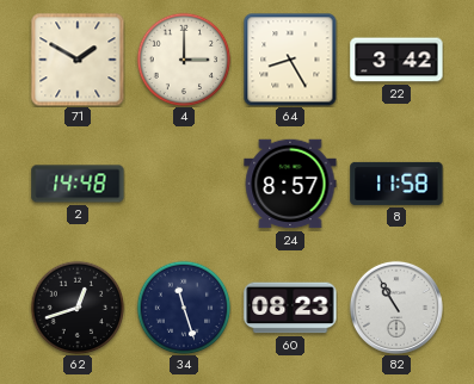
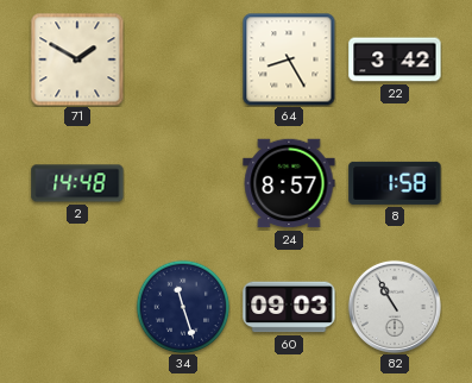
4: 3:00 -> none (184, 60)
8: 11:58 -> 1:58 (395, 183)
62: 12:42 -> none (78, 308)
60: 08:23 -> 09:03 (289, 307)
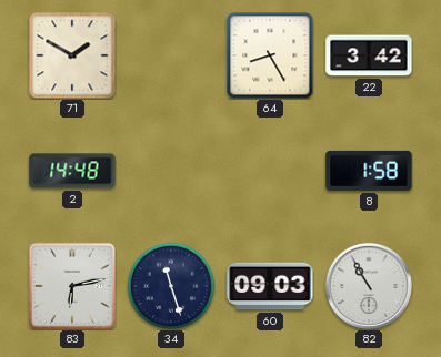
24: 8:57 -> none (289, 183)
83: none -> 6:13 (72, 286)
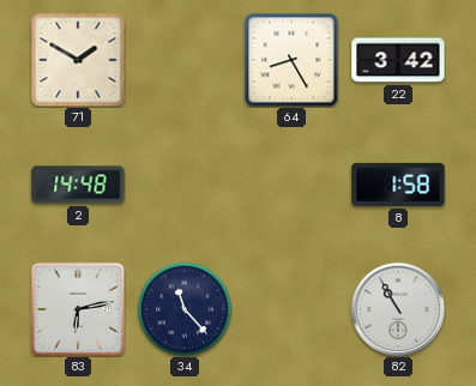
34: 11:27 -> 11:23 (185, 309)
60: 09:03 -> none (270, 286)
